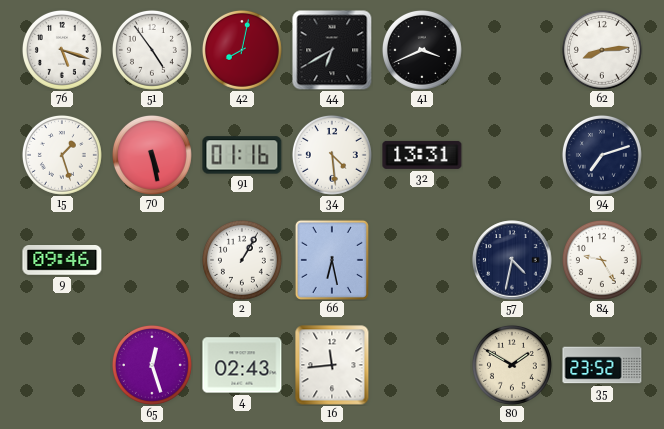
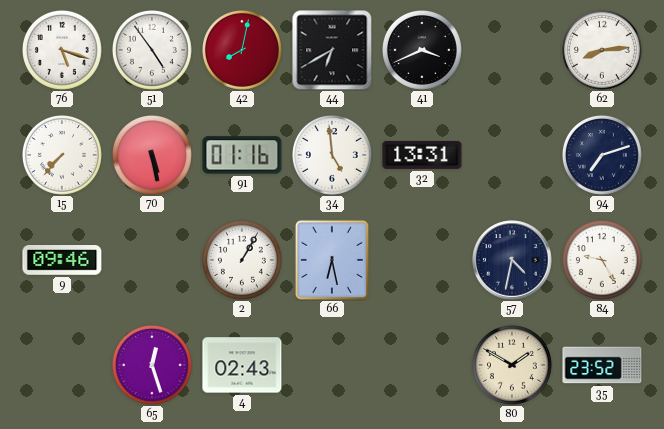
15: 1:27 -> 7:37 (62, 155)
34: 4:29 -> 4:59 (332, 155)
16: 11:44 -> none (332, 365)
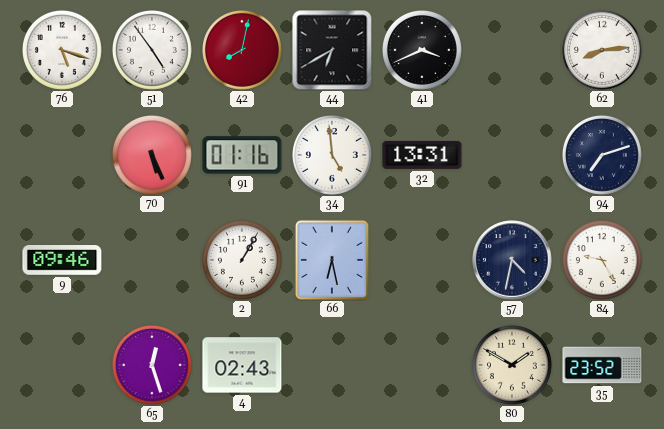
15: 7:37 -> none (62, 155)
70: 5:28 -> 5:26 (152, 155)
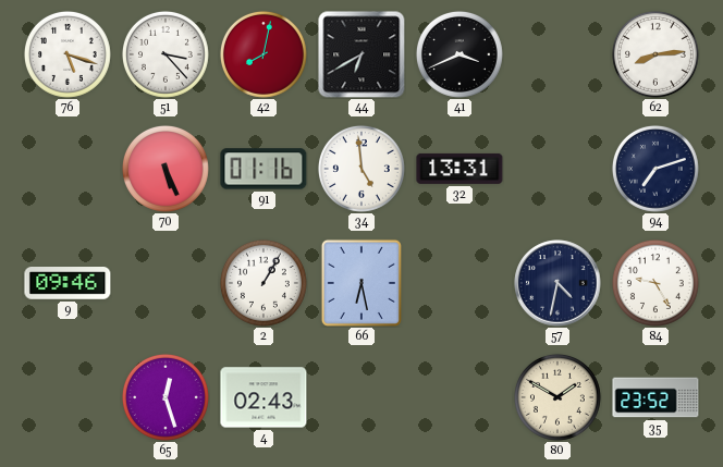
51: 4:54 -> 3:23 (166, 54)
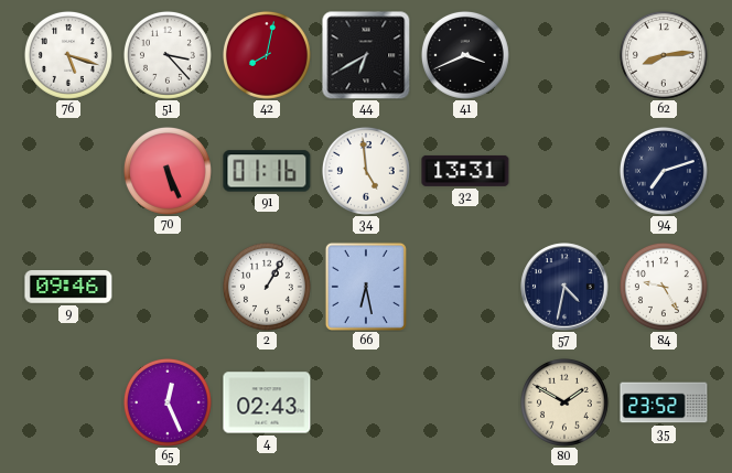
65: 12:27 -> 12:26 (168, 402)
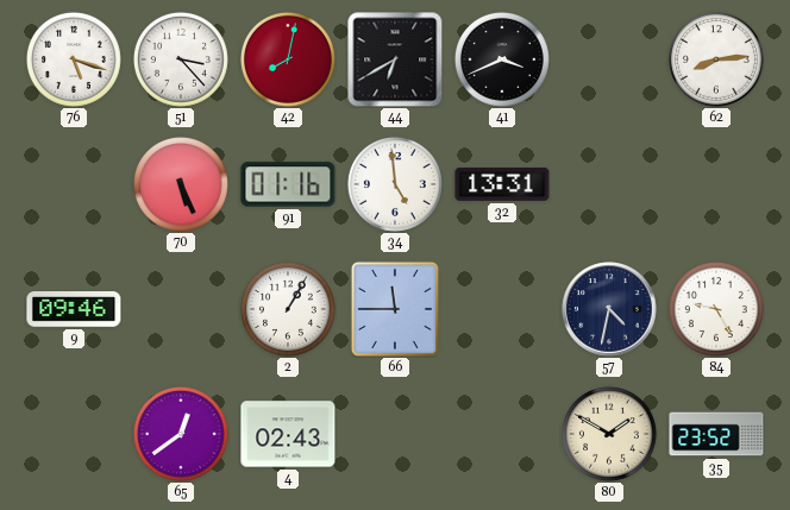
94: 7:12 -> none (664, 171)
66: 6:28 -> 11:45 (395, 309)
65: 12:26 -> 12:39 (181, 434)
